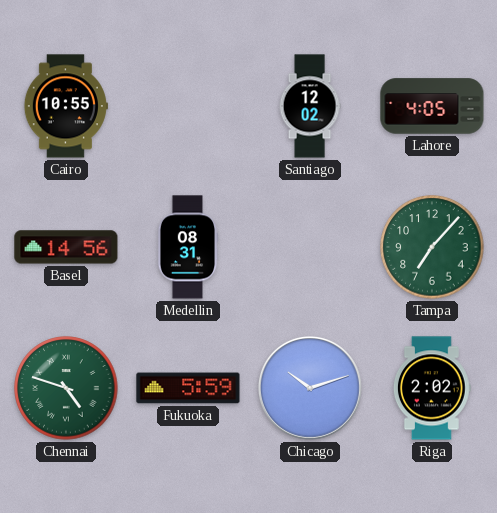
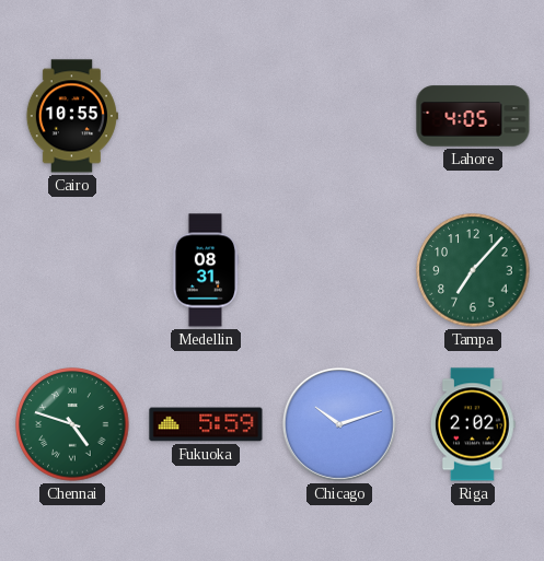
Santiago: 12:02 -> none (310, 106)
Basel: 14:56 -> none (66, 247)
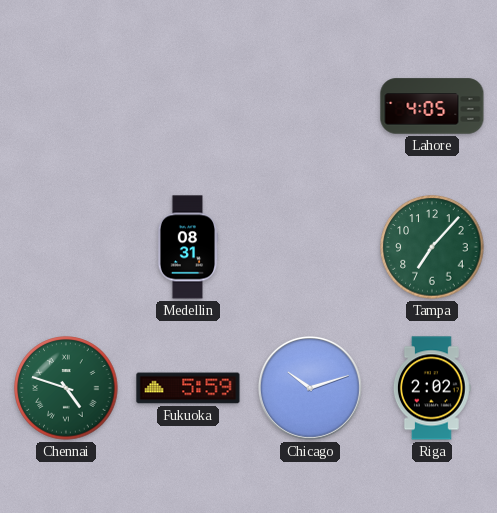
Cairo: 10:55 -> none (72, 116)
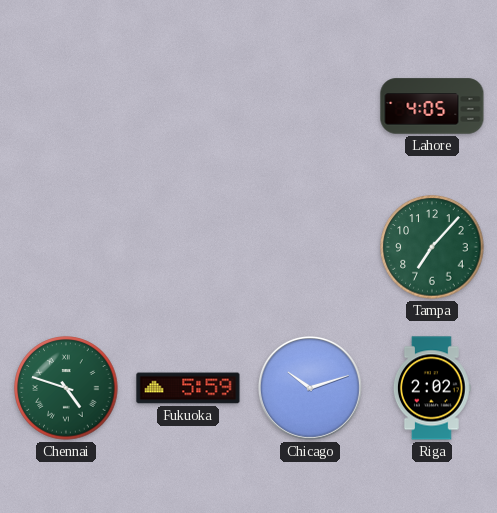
Medellin: 08:31 -> none (188, 247)
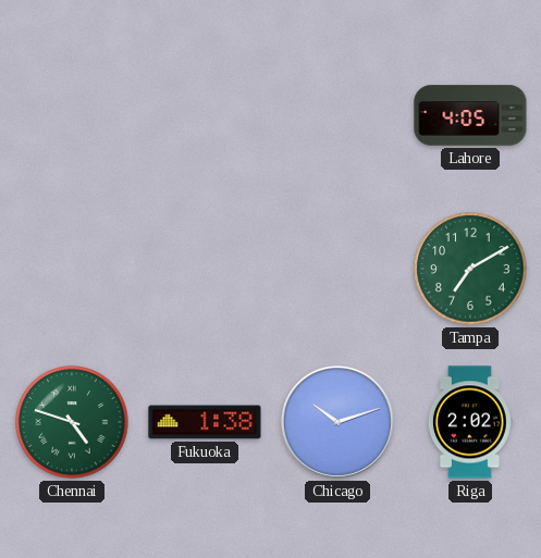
Tampa: 7:07 -> 7:10 (470, 269)
Fukuoka: 5:59 -> 1:38 (205, 422)
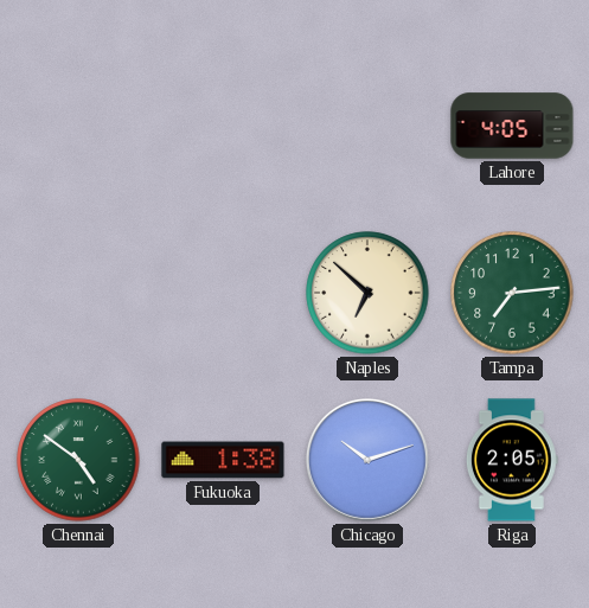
Naples: none -> 6:52 (367, 293)
Tampa: 7:10 -> 7:14 (512, 293)
Chennai: 4:48 -> 4:51 (78, 460)
Riga: 2:02 -> 2:05 (512, 460)
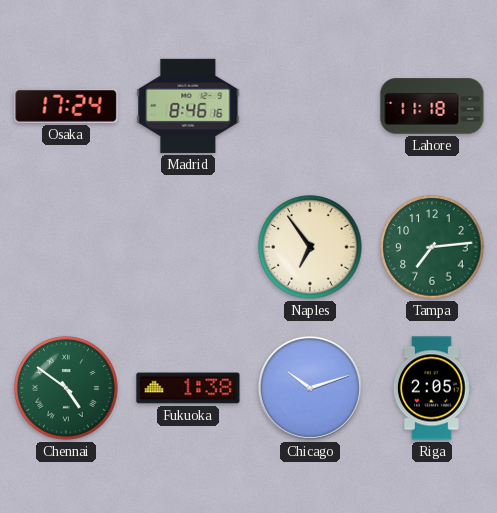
Osaka: none -> 17:24 (66, 107)
Madrid: none -> 8:46 (188, 106)
Lahore: 4:05 -> 11:18 (432, 106)
Naples: 6:52 -> 6:54 (310, 247)
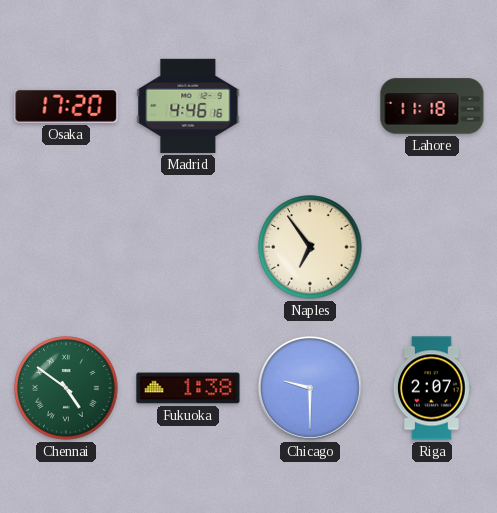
Osaka: 17:24 -> 17:20 (66, 107)
Madrid: 8:46 -> 4:46 (188, 106)
Tampa: 7:14 -> none (432, 247)
Chicago: 10:12 -> 9:30 (310, 388)
Riga: 2:05 -> 2:07 (432, 388)
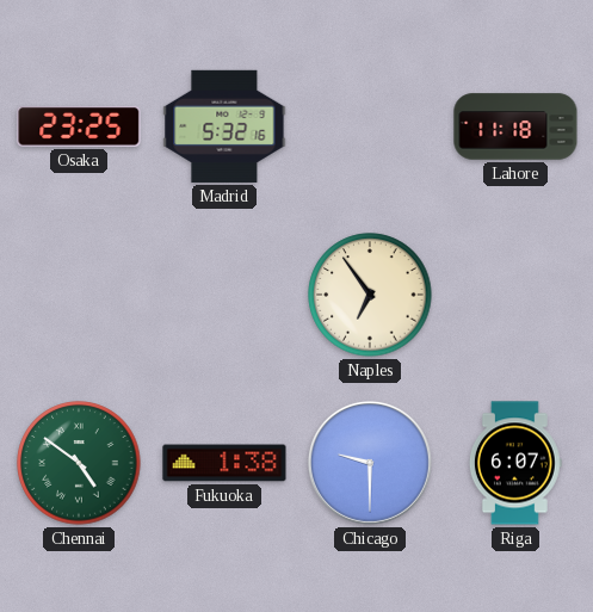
Osaka: 17:20 -> 23:25 (79, 128)
Madrid: 4:46 -> 5:32 (224, 126)
Riga: 2:07 -> 6:07 (515, 463)
